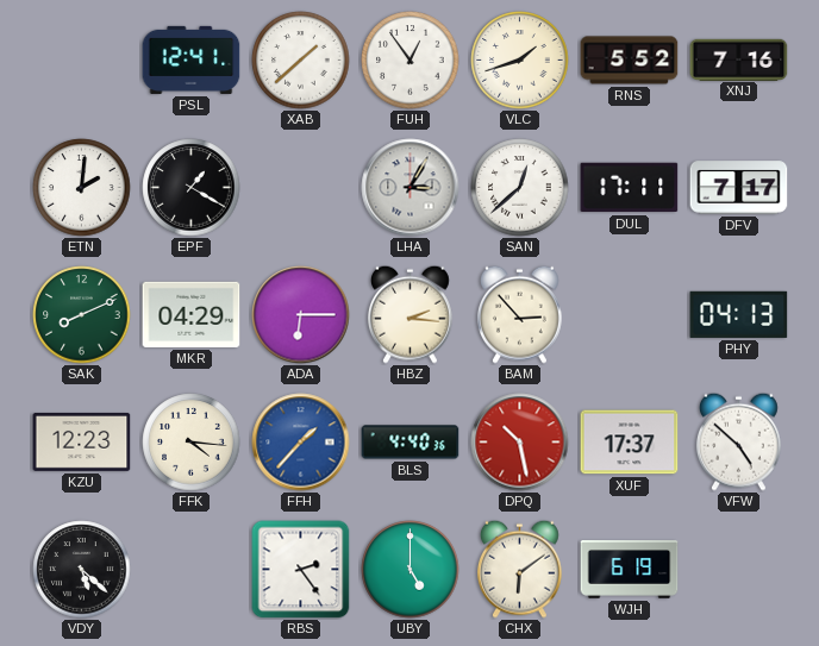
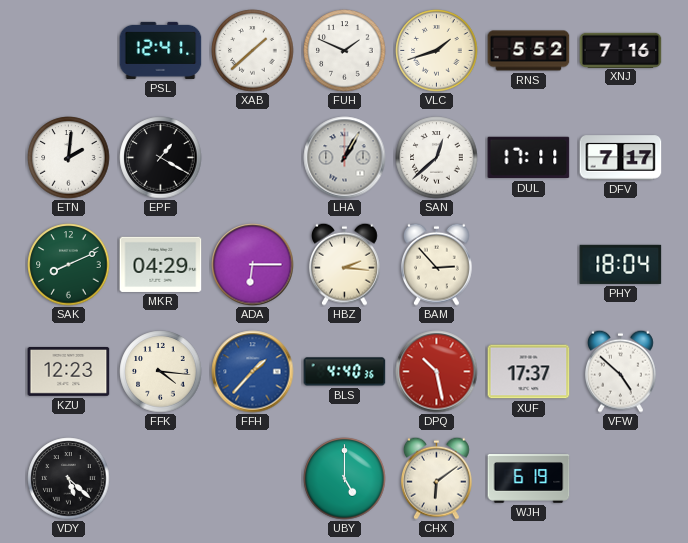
FUH: 12:54 -> 1:49 (345, 51)
LHA: 3:05 -> 1:05 (345, 158)
PHY: 04:13 -> 18:04 (621, 264)
RBS: 2:24 -> none (301, 570)
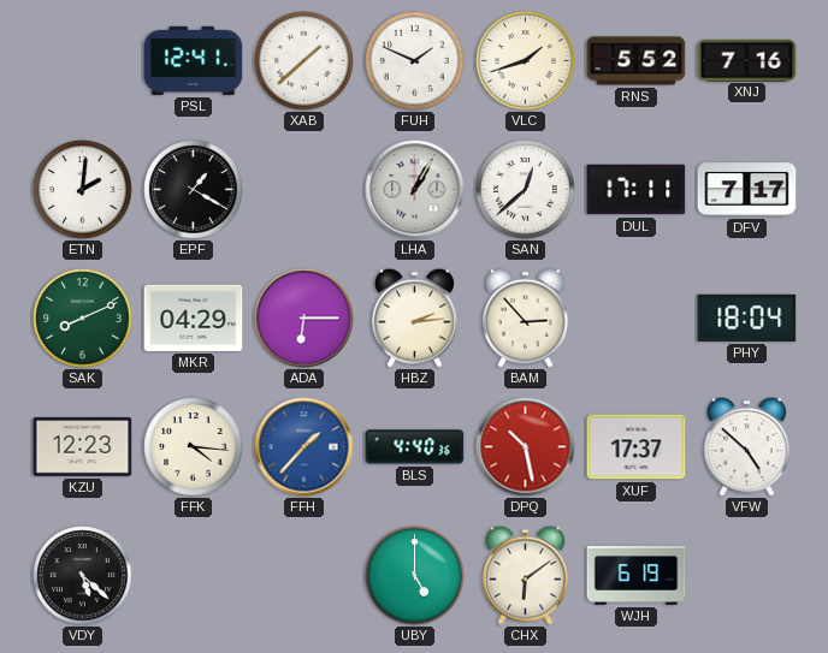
HBZ: 2:16 -> 2:14 (414, 317)
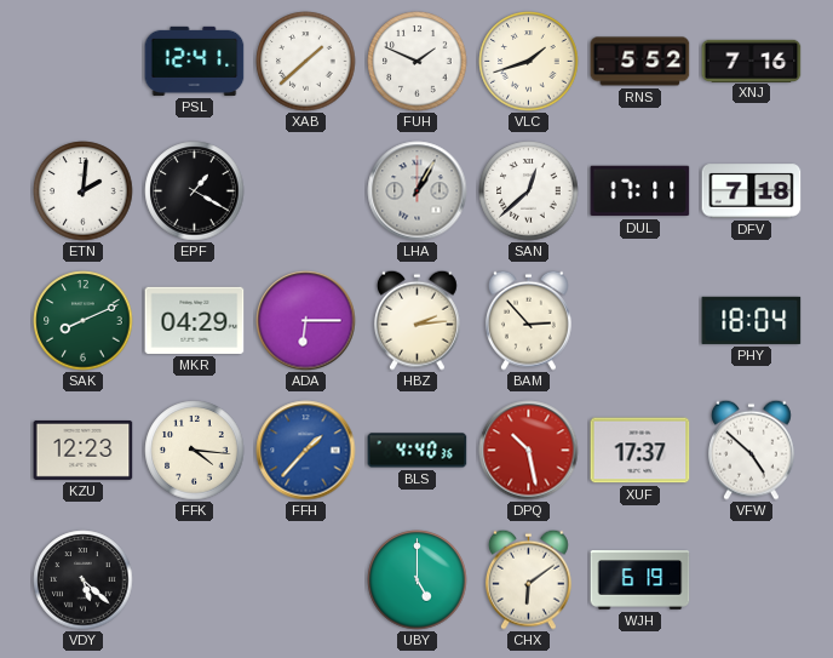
DFV: 7:17 -> 7:18 (752, 191)
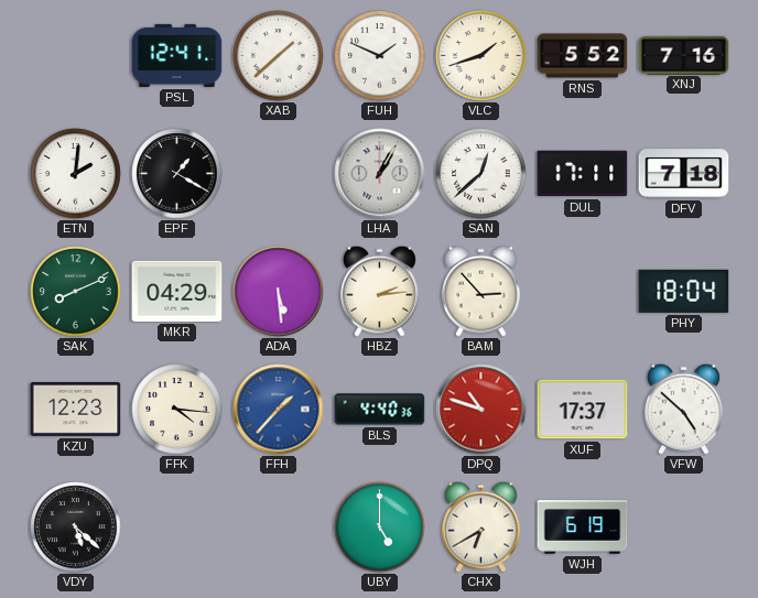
ADA: 6:15 -> 5:29 (279, 292)
DPQ: 10:28 -> 10:48 (481, 410)
CHX: 6:09 -> 6:40 (480, 526)
